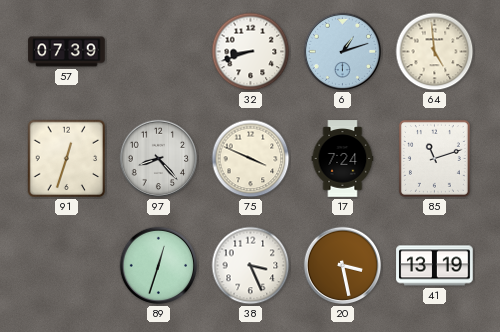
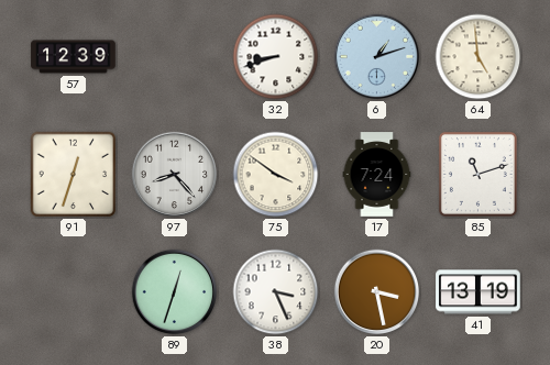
57: 07:39 -> 12:39 (74, 57)
75: 3:49 -> 3:51 (276, 175)
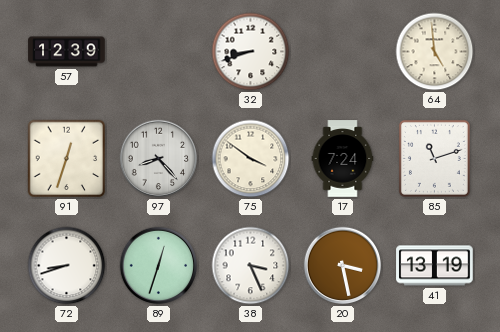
6: 1:12 -> none (377, 57)
72: none -> 8:42 (67, 266)
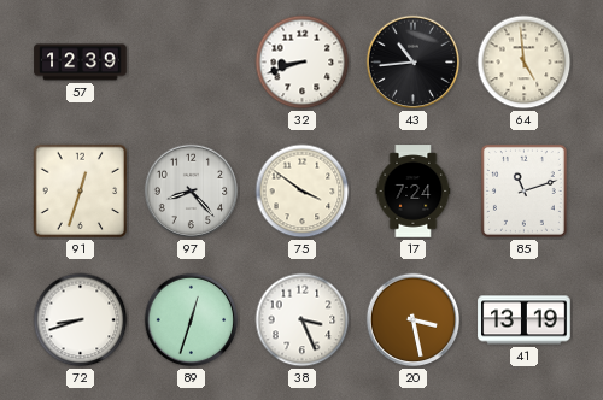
43: none -> 10:44 (414, 63)
